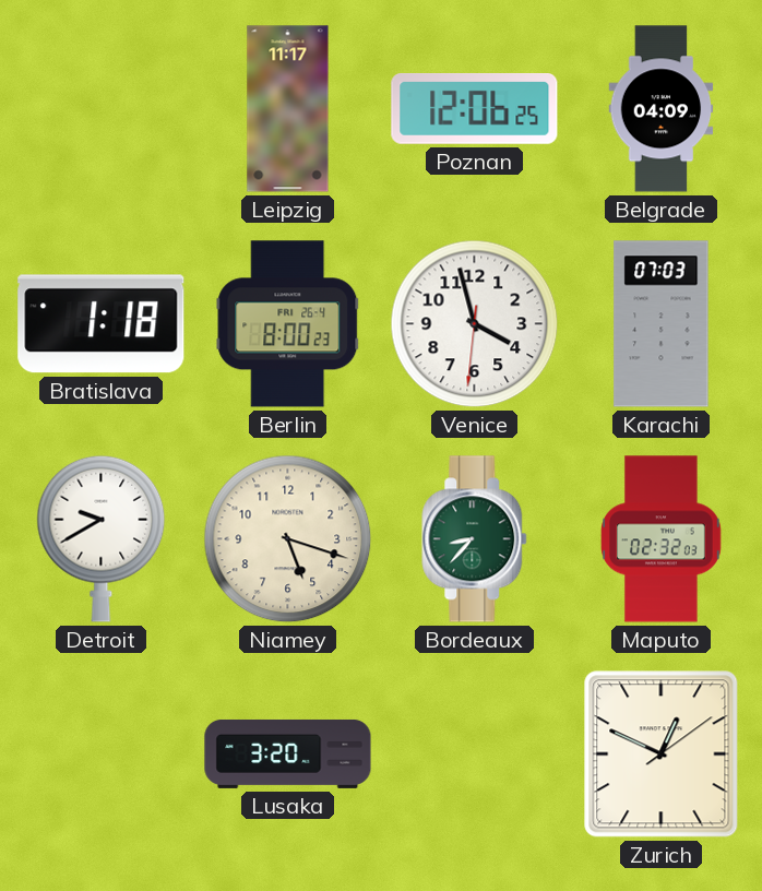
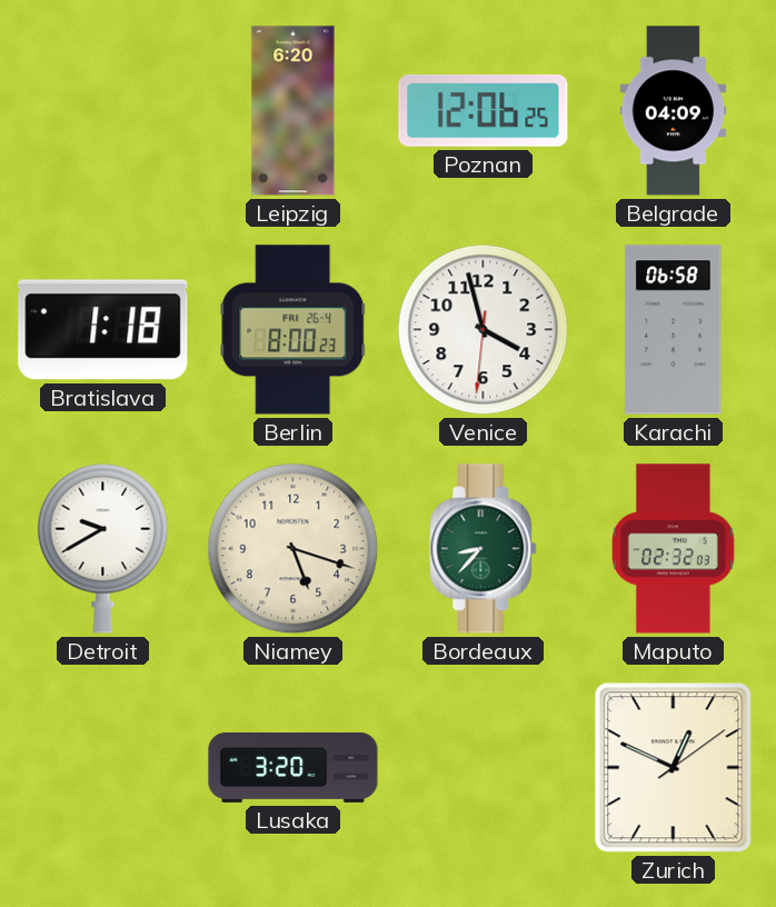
Leipzig: 11:17 -> 6:20 (294, 111)
Karachi: 07:03 -> 06:58 (674, 330)
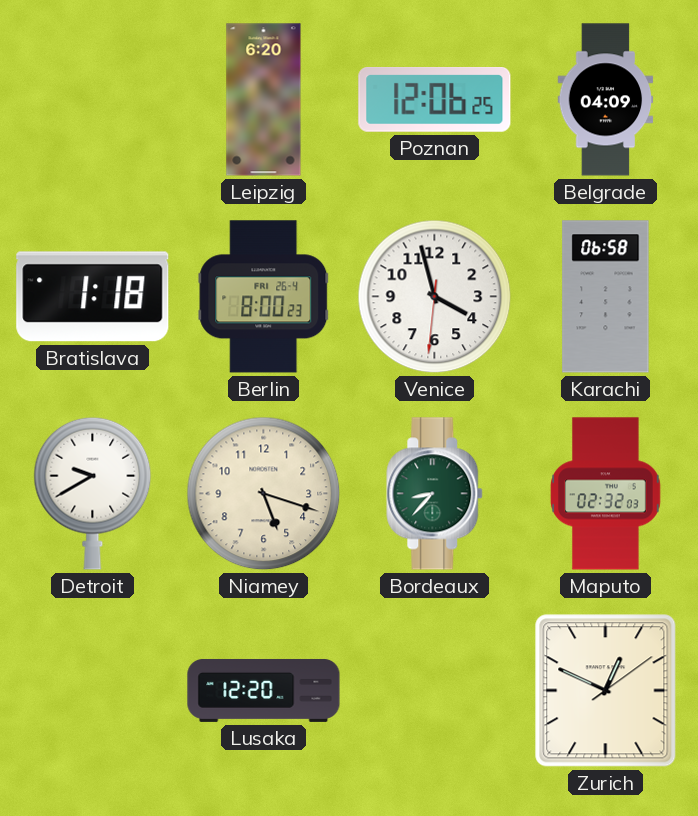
Lusaka: 3:20 -> 12:20 (264, 690)
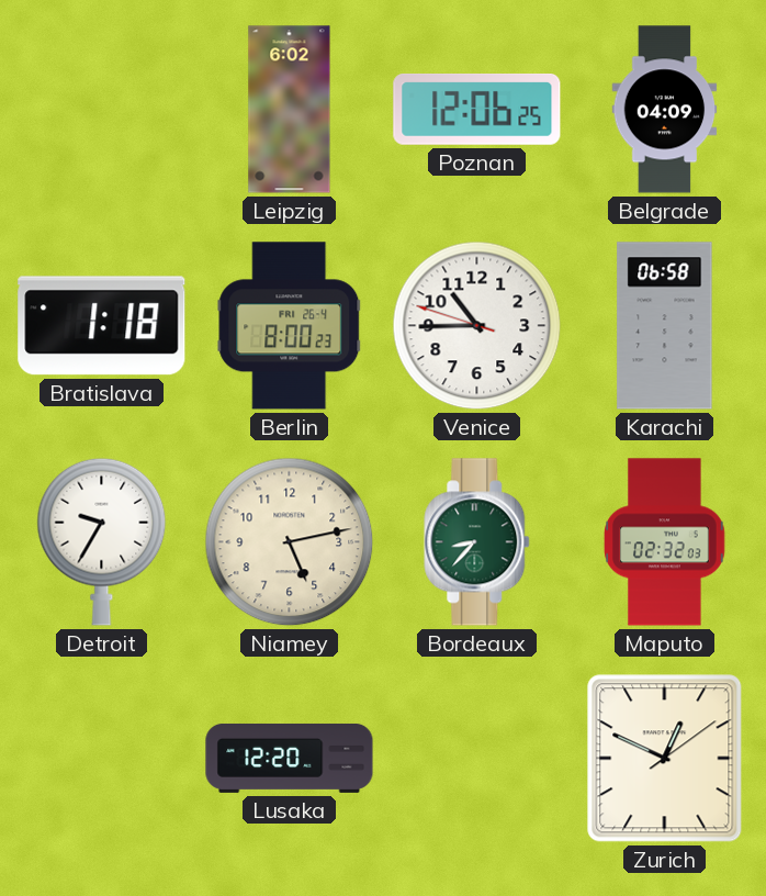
Leipzig: 6:20 -> 6:02 (290, 110)
Venice: 3:57 -> 10:44 (477, 326)
Detroit: 9:40 -> 9:35 (102, 541)
Niamey: 5:18 -> 5:13 (290, 542)
